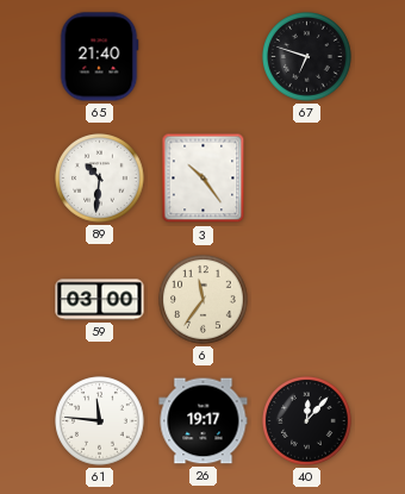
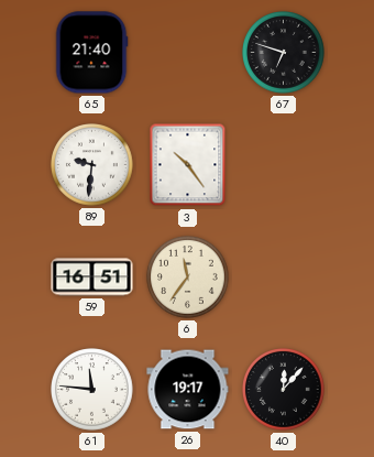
89: 10:31 -> 9:31 (92, 165)
59: 03:00 -> 16:51 (92, 278)
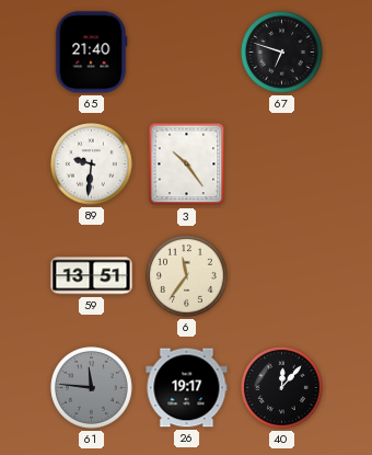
59: 16:51 -> 13:51 (92, 276)
61 dial: white -> grey (92, 388)
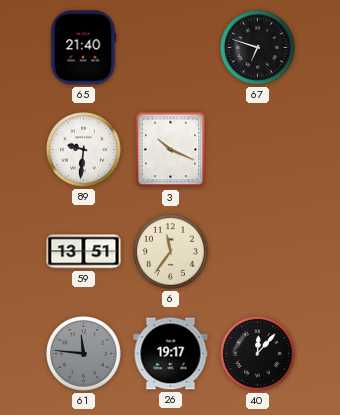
3: 10:24 -> 10:19 (171, 150)
